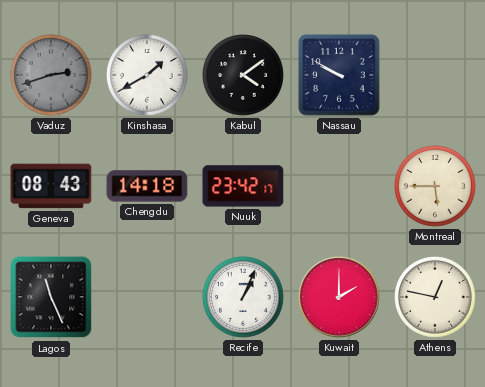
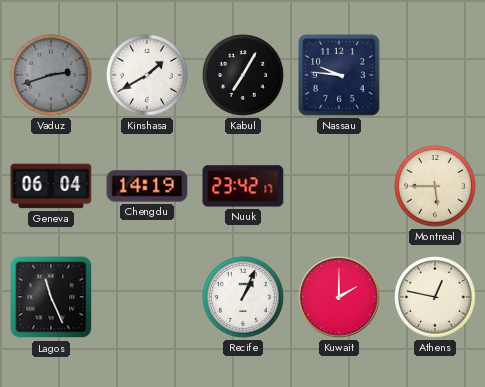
Kabul: 4:09 -> 7:05 (243, 75)
Nassau: 9:50 -> 9:46 (339, 75)
Geneva: 08:43 -> 06:04 (51, 186)
Chengdu: 14:18 -> 14:19 (147, 186)
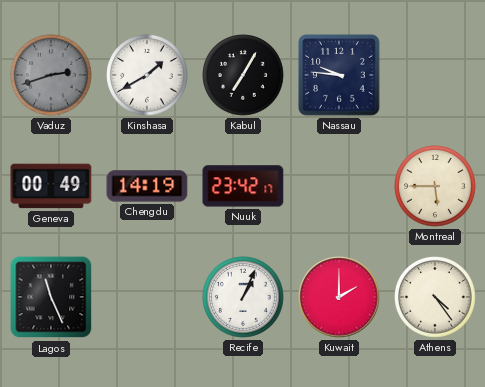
Geneva: 06:04 -> 00:49 (51, 186)
Athens: 12:47 -> 4:24 (435, 297)
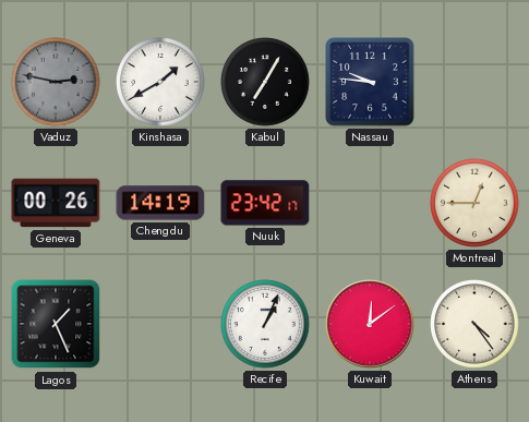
Vaduz: 2:42 -> 2:47 (56, 82)
Geneva: 00:49 -> 00:26 (56, 203)
Montreal: 5:45 -> 12:45 (474, 203)
Lagos: 11:26 -> 1:26 (56, 324)
Kuwait: 2:00 -> 12:09 (370, 324)
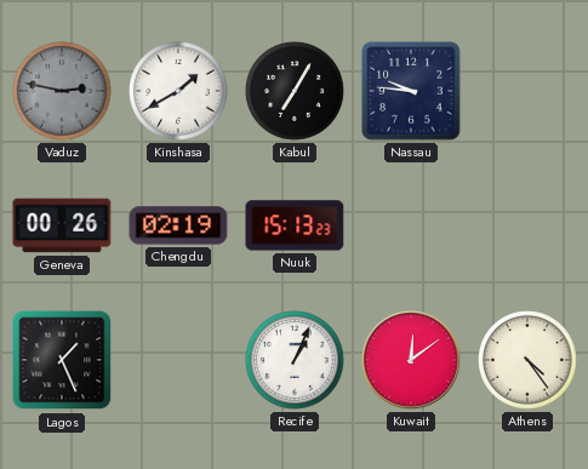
Chengdu: 14:19 -> 02:19 (178, 225)
Nuuk: 23:42 -> 15:13 (295, 225)
Montreal: 12:45 -> none (474, 203)
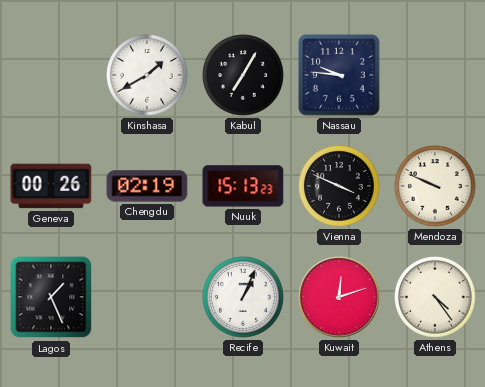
Vaduz: 2:47 -> none (62, 91)
Vienna: none -> 3:49 (339, 186)
Mendoza: none -> 9:49 (435, 186)
Kuwait: 12:09 -> 12:12 (339, 297)
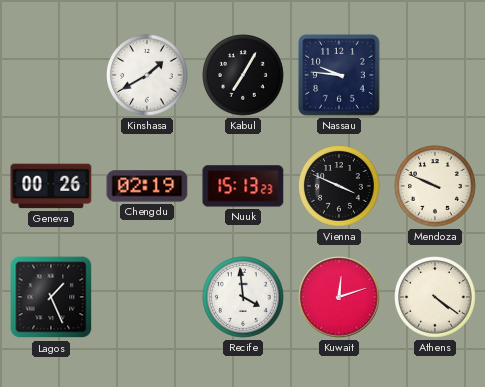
Recife: 1:04 -> 3:59 (243, 297)
Athens: 4:24 -> 4:21 (435, 297)
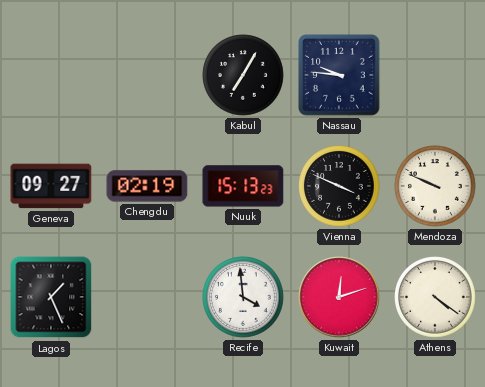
Kinshasa: 1:40 -> none (147, 75)
Geneva: 00:26 -> 09:27 (51, 186)
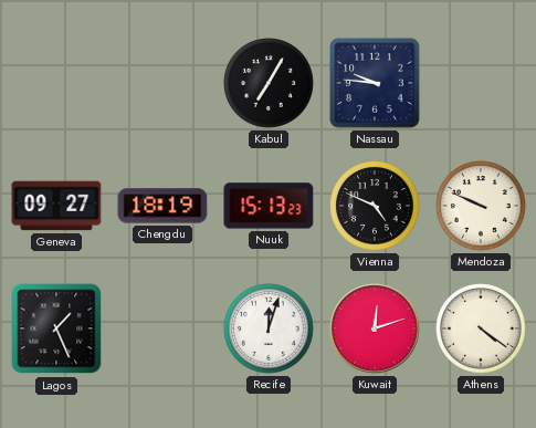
Chengdu: 02:19 -> 18:19 (162, 206)
Vienna: 3:49 -> 4:49 (375, 206)
Recife: 3:59 -> 12:03 (269, 328)
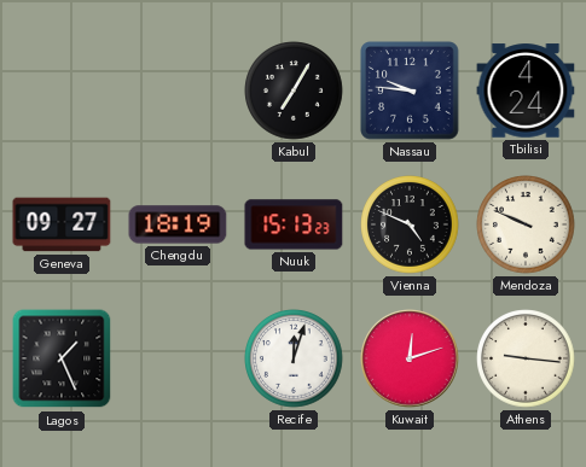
Tbilisi: none -> 4:24 (526, 91)
Athens: 4:21 -> 9:16 (526, 358)
